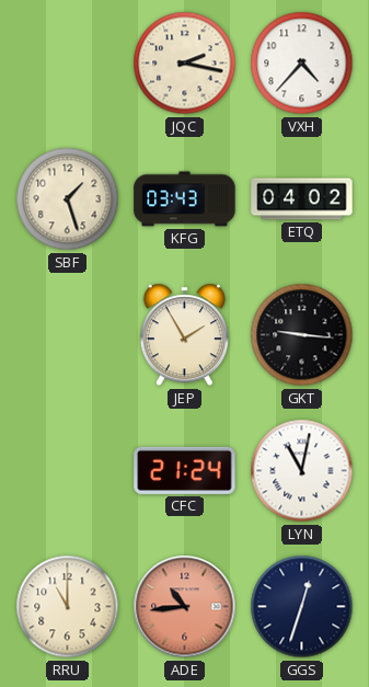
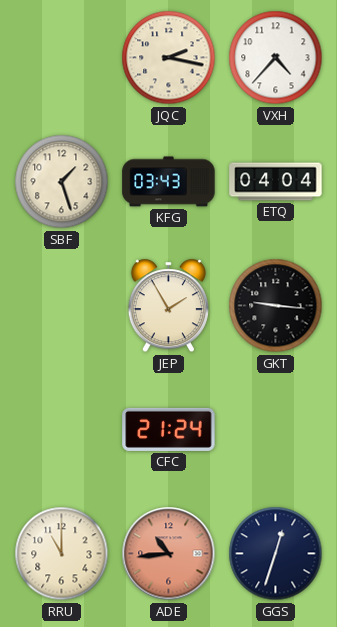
ETQ: 04:02 -> 04:04 (276, 182)
LYN: 11:02 -> none (302, 471)
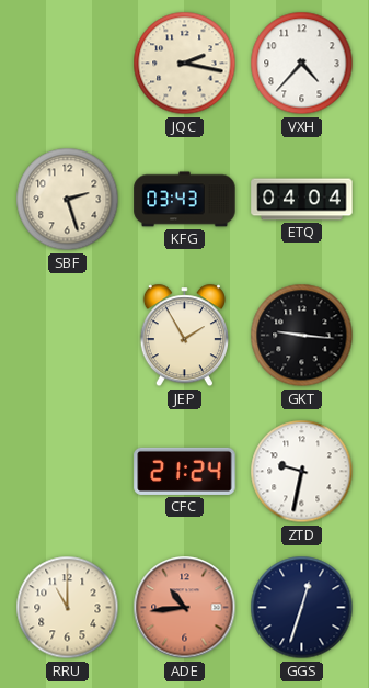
SBF: 1:27 -> 2:27 (68, 200)
ZTD: none -> 9:32 (302, 472)
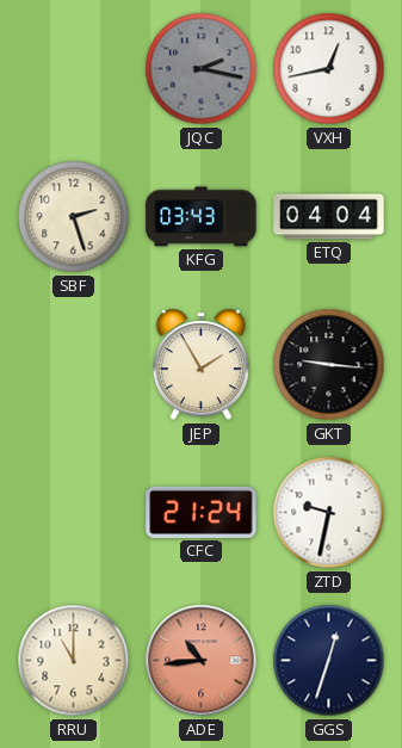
JQC dial: cream -> grey (202, 69)
VXH: 4:37 -> 12:43 (329, 69)
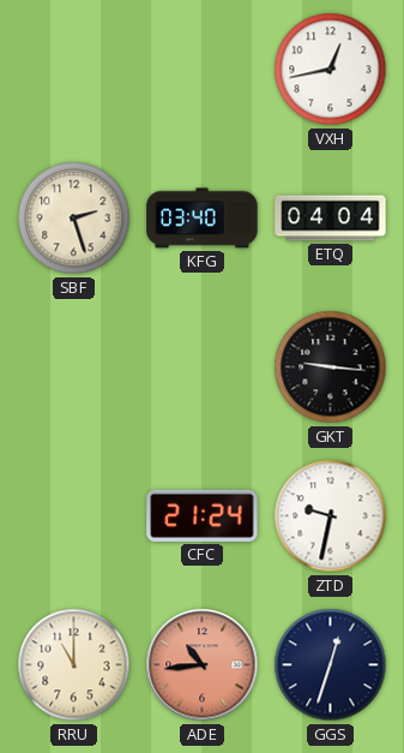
JQC: 2:17 -> none (202, 69)
KFG: 03:43 -> 03:40 (203, 219)
JEP: 1:55 -> none (200, 365)
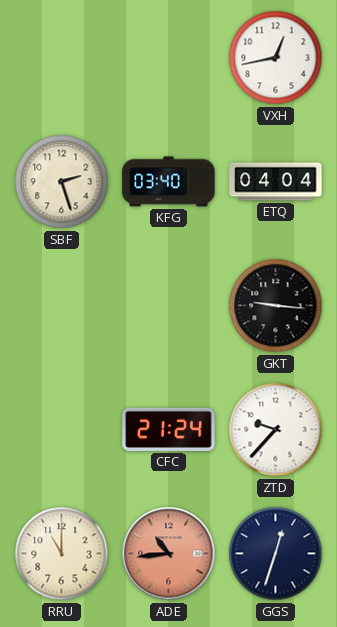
ZTD: 9:32 -> 9:37 (276, 430)
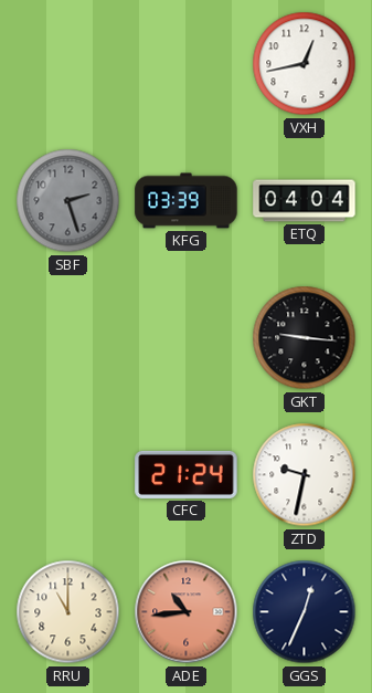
SBF dial: cream -> grey (68, 201)
KFG: 03:40 -> 03:39 (187, 201)
ZTD: 9:37 -> 9:32 (305, 475)
GGS: 12:33 -> 12:34 (305, 612)
